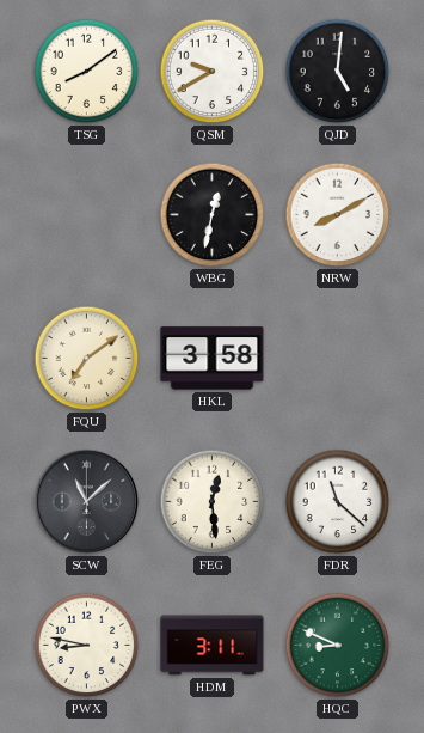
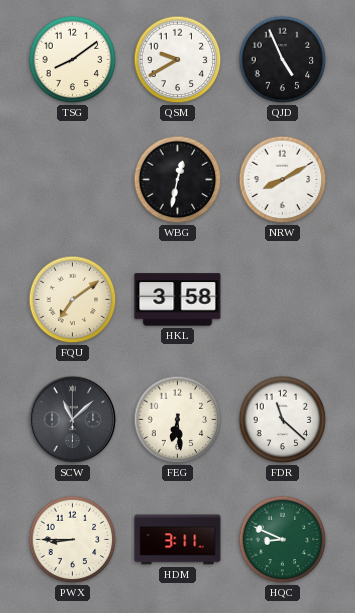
QJD: 5:01 -> 4:56 (283, 60)
FEG: 12:29 -> 6:29 (178, 420)
PWX: 8:47 -> 8:45 (73, 540)
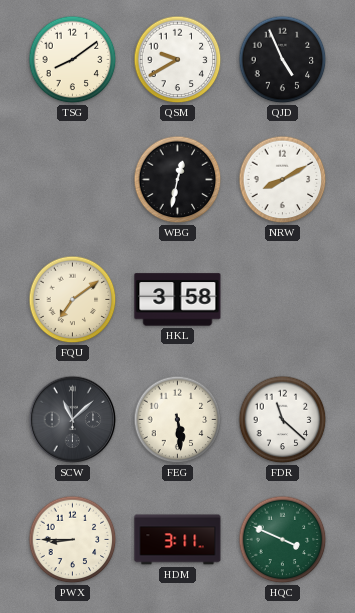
FEG: 6:29 -> 5:29 (178, 420)
HQC: 8:49 -> 3:49 (283, 540)
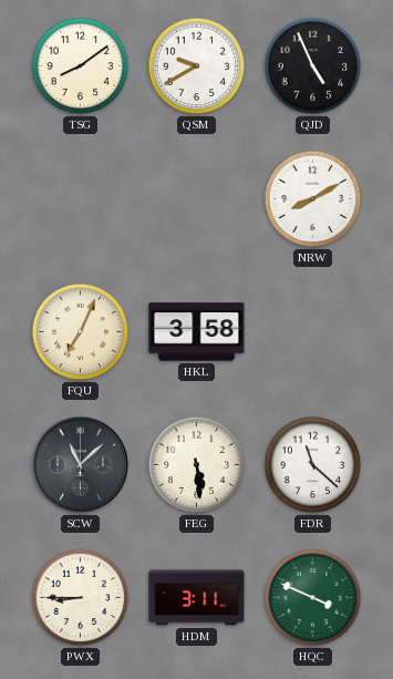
WBG: 12:32 -> none (178, 180)
FQU: 7:09 -> 7:04 (81, 332)
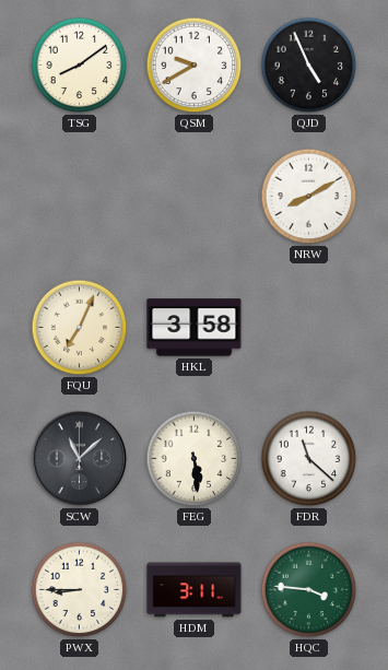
HQC: 3:49 -> 3:46 (309, 590)
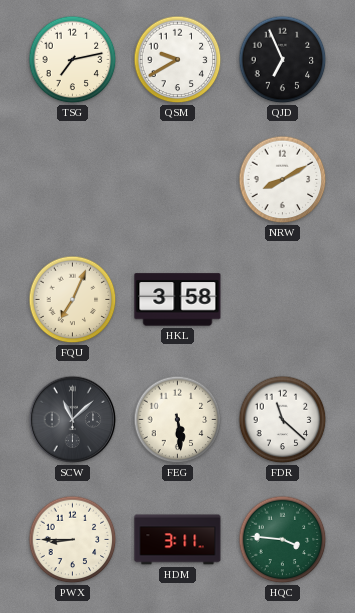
TSG: 8:09 -> 7:13 (73, 60)
QJD: 4:56 -> 6:56 (283, 60)
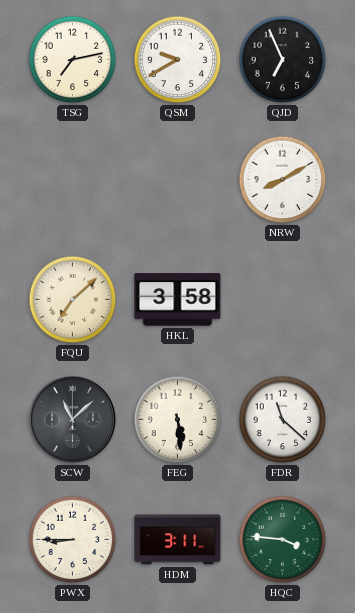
FQU: 7:04 -> 7:08 (73, 300)
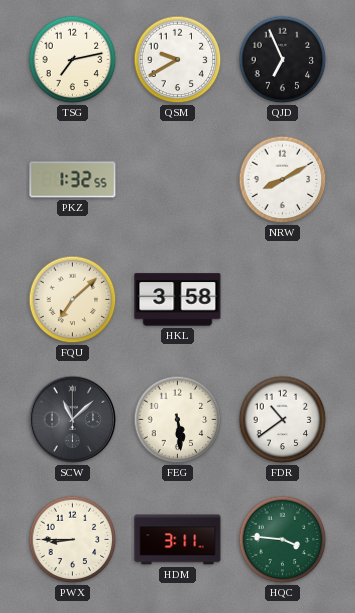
PKZ: none -> 1:32 (73, 180)
FDR: 11:22 -> 10:39 (283, 420)
